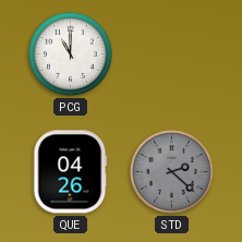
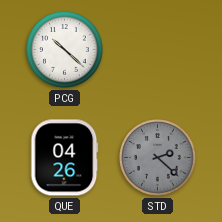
PCG: 11:00 -> 10:22 (65, 50)
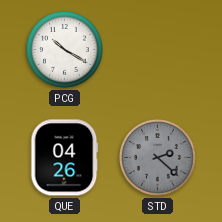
PCG: 10:22 -> 10:20 (65, 50)
